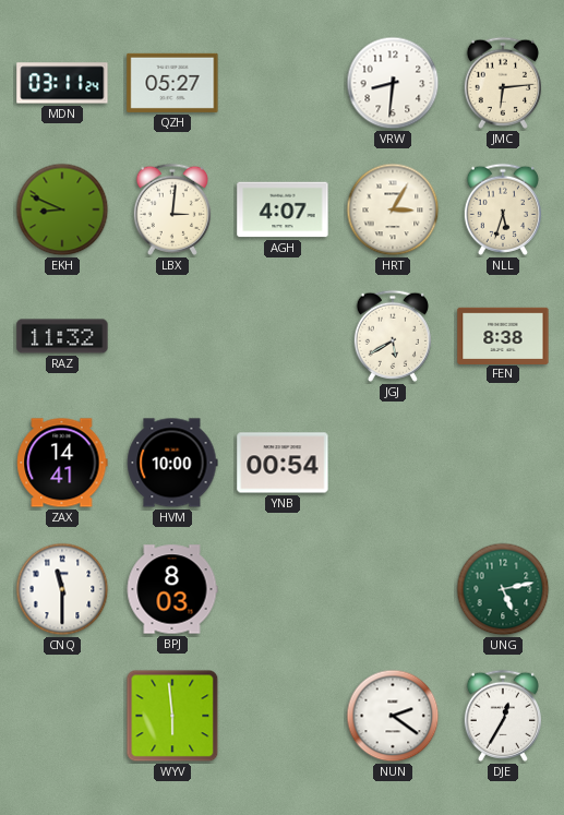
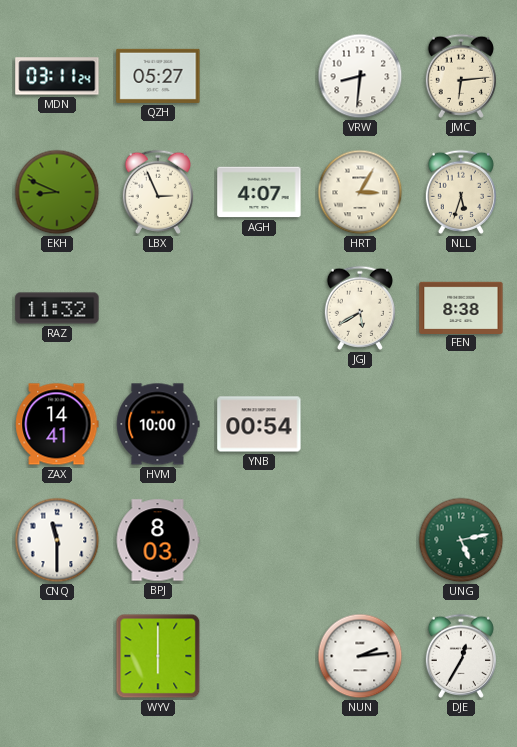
LBX: 3:01 -> 2:56 (158, 192)
WYV: 5:59 -> 6:00 (158, 656)
NUN: 2:21 -> 2:14 (360, 656)
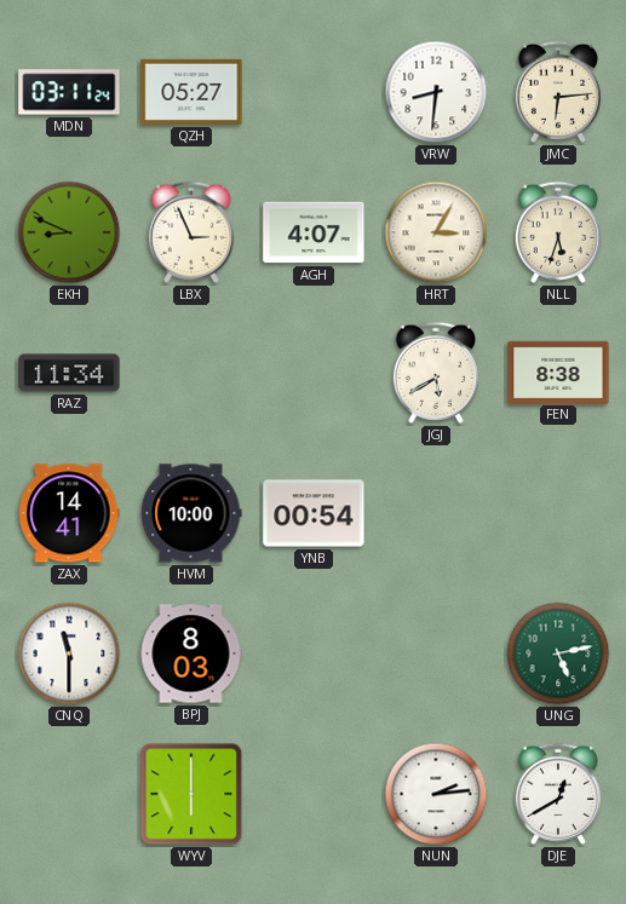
RAZ: 11:32 -> 11:34 (69, 373)
DJE: 12:35 -> 12:40 (558, 794)
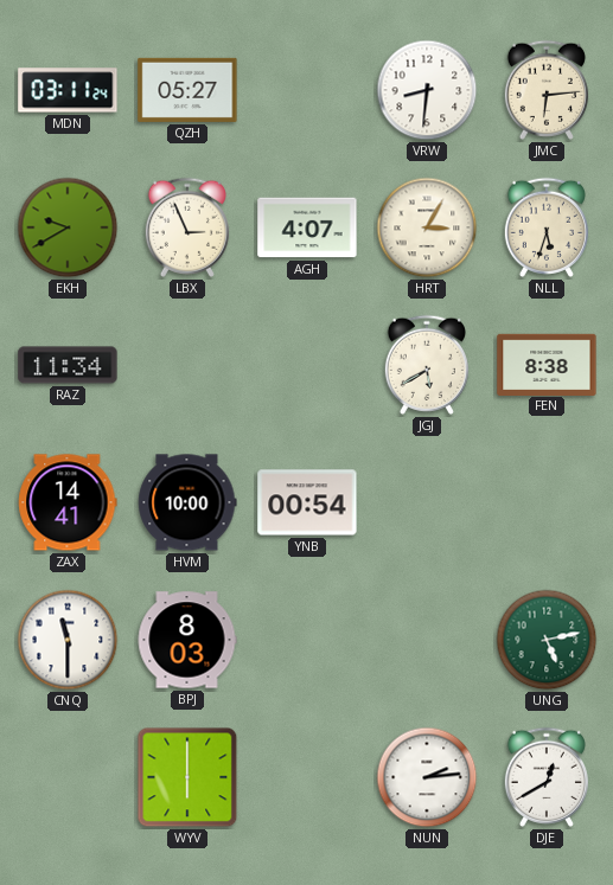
EKH: 8:49 -> 9:40 (68, 227)
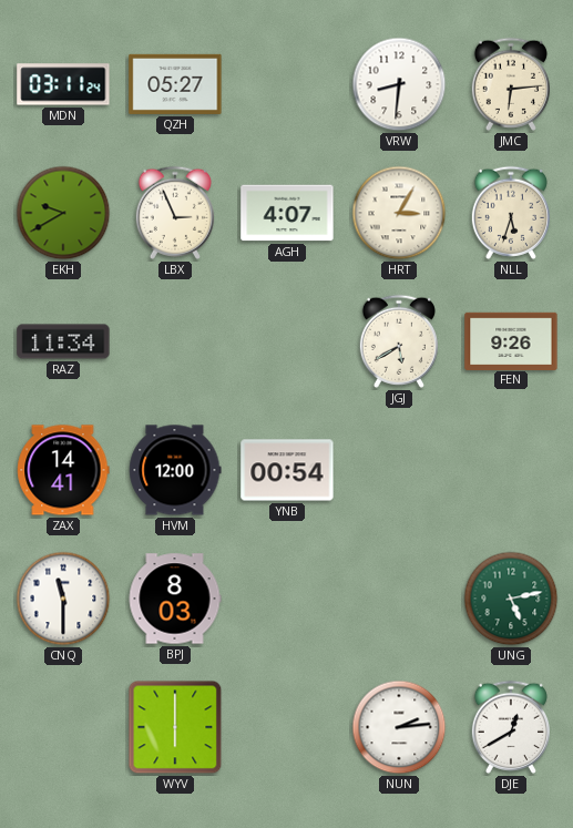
FEN: 8:38 -> 9:26 (511, 340)
HVM: 10:00 -> 12:00 (175, 470)
